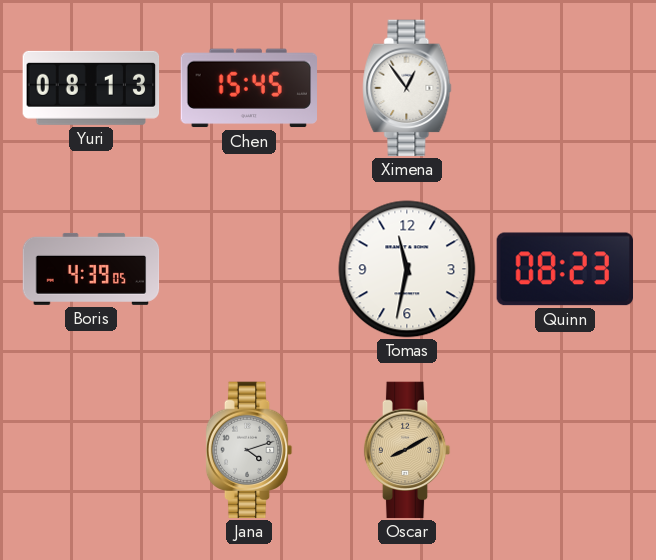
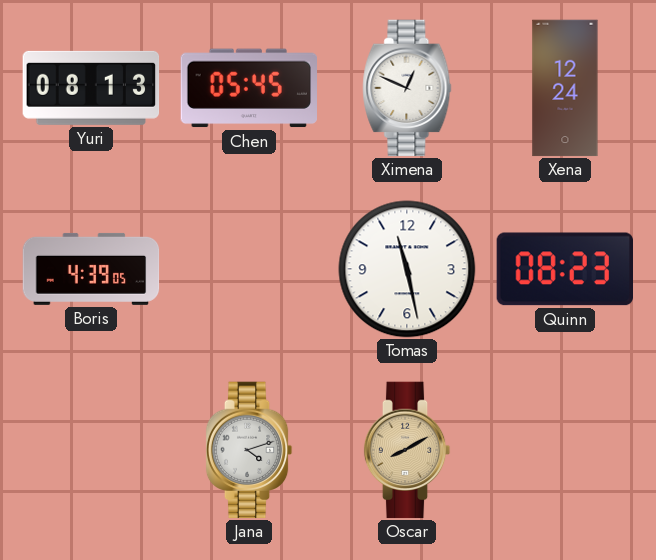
Chen: 15:45 -> 05:45 (248, 88)
Ximena: 12:54 -> 12:49 (407, 88)
Xena: none -> 12:24 (565, 88)
Tomas: 11:32 -> 11:28 (407, 269)
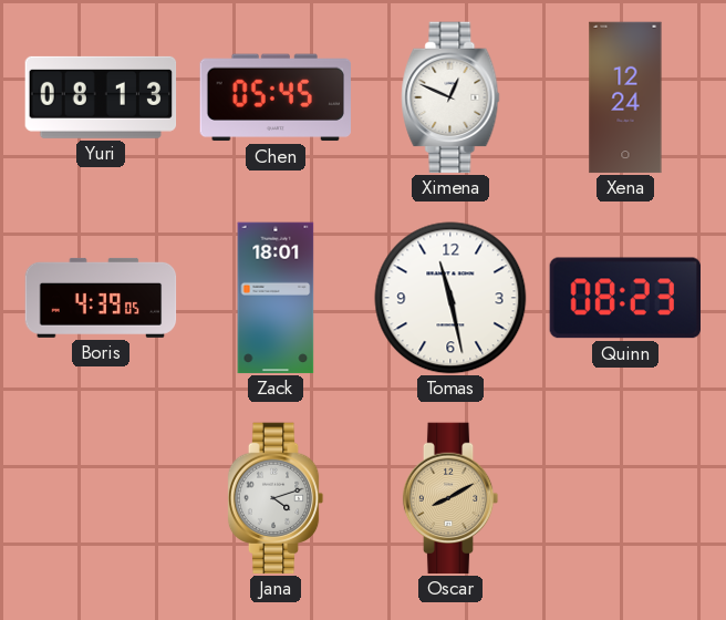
Zack: none -> 18:01 (276, 298)
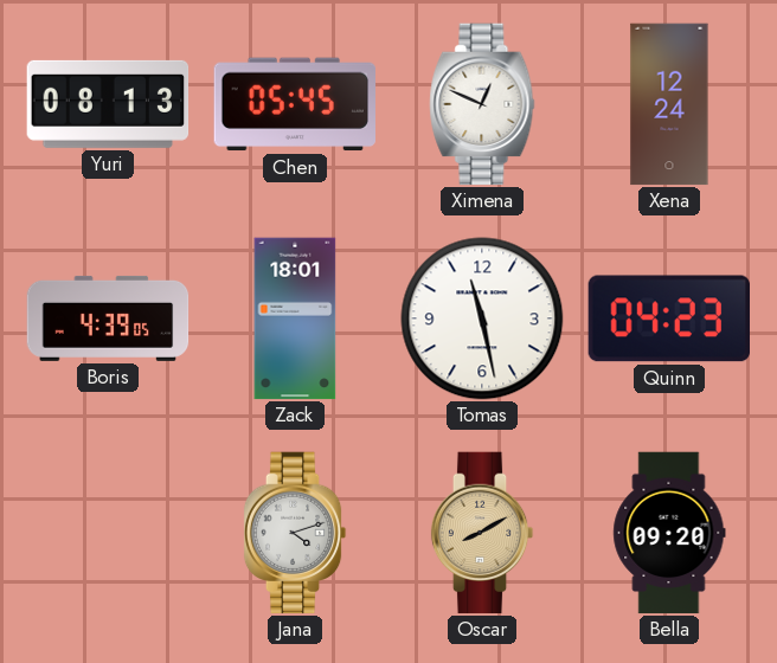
Quinn: 08:23 -> 04:23 (668, 318)
Bella: none -> 09:20 (669, 533)
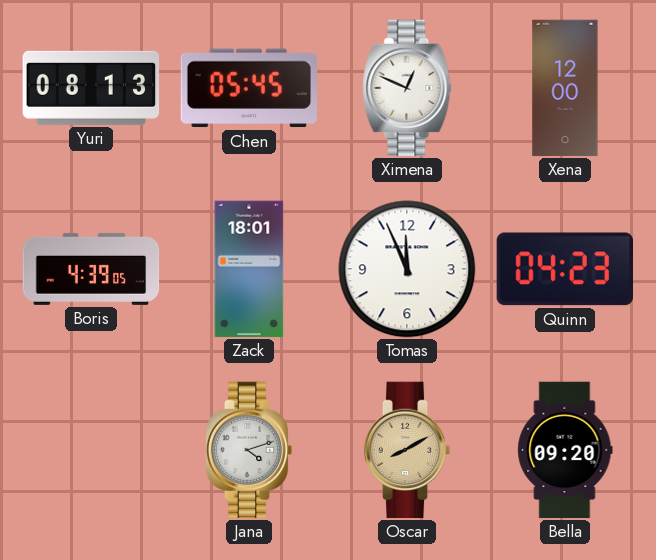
Xena: 12:24 -> 12:00 (565, 88)
Tomas: 11:28 -> 11:56 (407, 269)
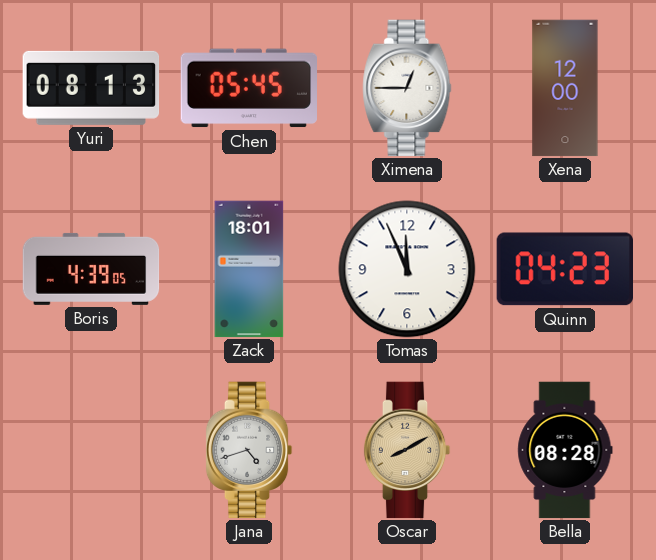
Ximena: 12:49 -> 12:45 (407, 88)
Jana: 4:12 -> 4:42 (249, 450)
Bella: 09:20 -> 08:28 (565, 450)
